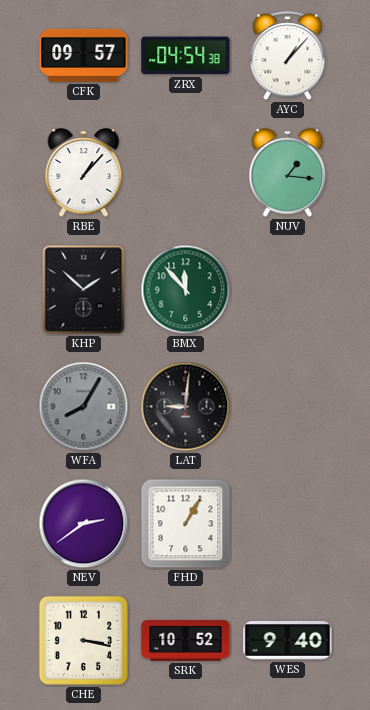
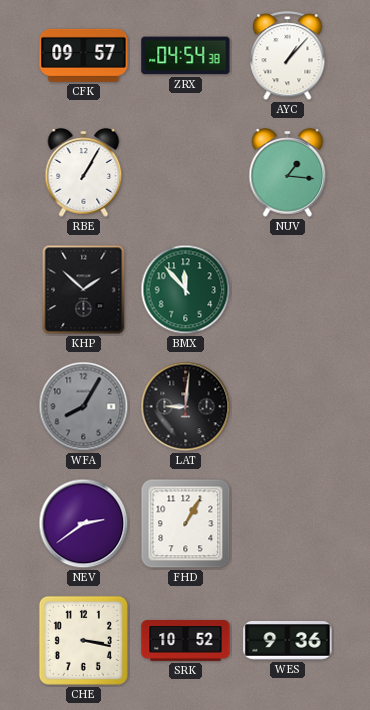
RBE: 1:07 -> 1:05 (84, 173)
WES: 9:40 -> 9:36 (288, 641)
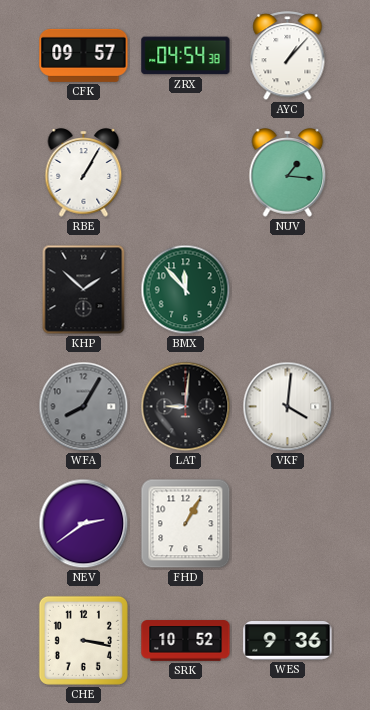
VKF: none -> 4:01 (288, 407)
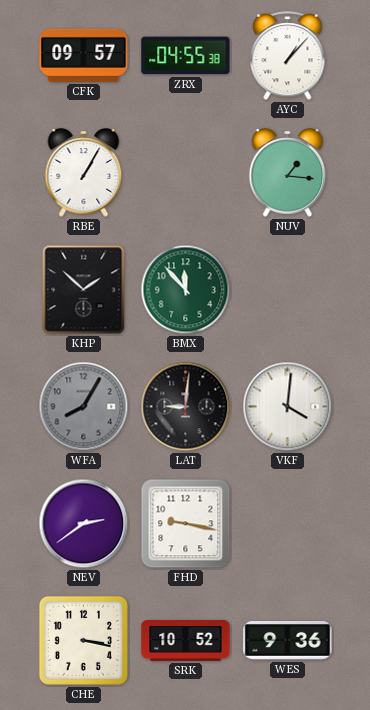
ZRX: 04:54 -> 04:55 (186, 56)
FHD: 1:05 -> 9:17 (186, 524)
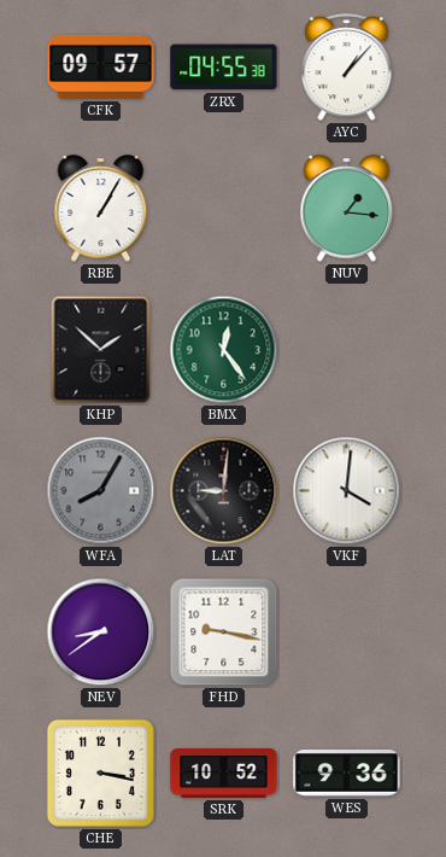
BMX: 11:53 -> 12:24 (224, 350)
NEV: 2:39 -> 8:39 (101, 632)
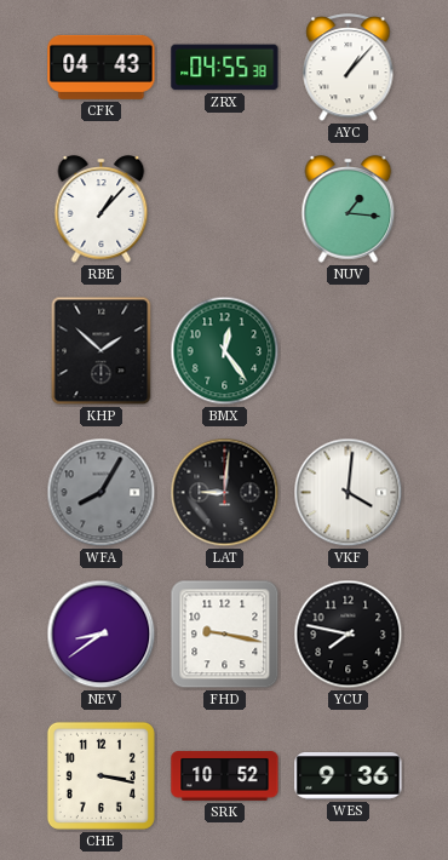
CFK: 09:57 -> 04:43 (102, 67)
RBE: 1:05 -> 1:07 (102, 210)
YCU: none -> 7:47 (349, 635)
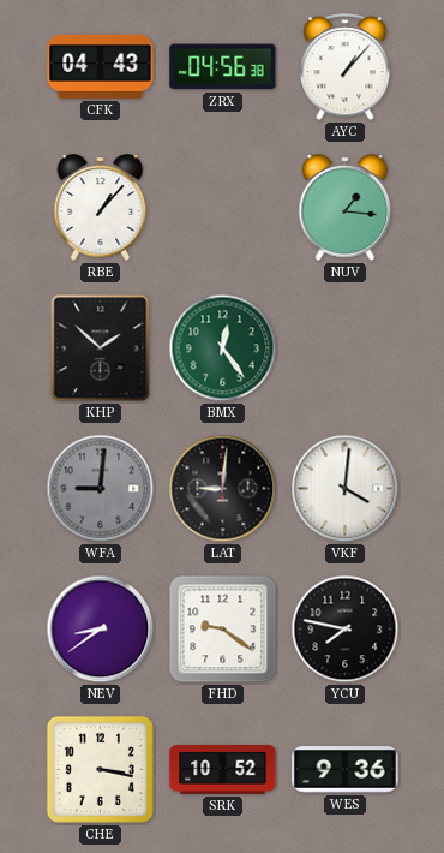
ZRX: 04:55 -> 04:56 (223, 67)
WFA: 8:05 -> 9:01 (101, 489)
FHD: 9:17 -> 9:21 (223, 630)
